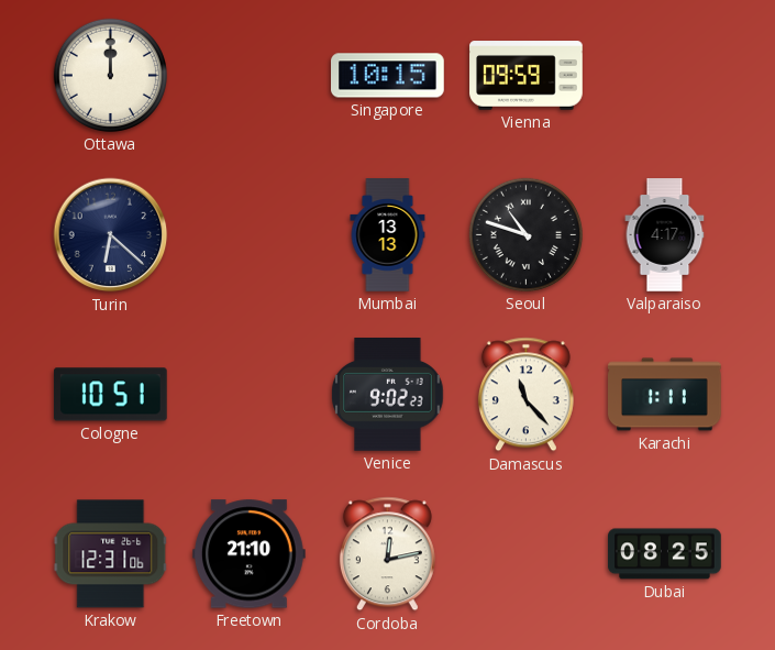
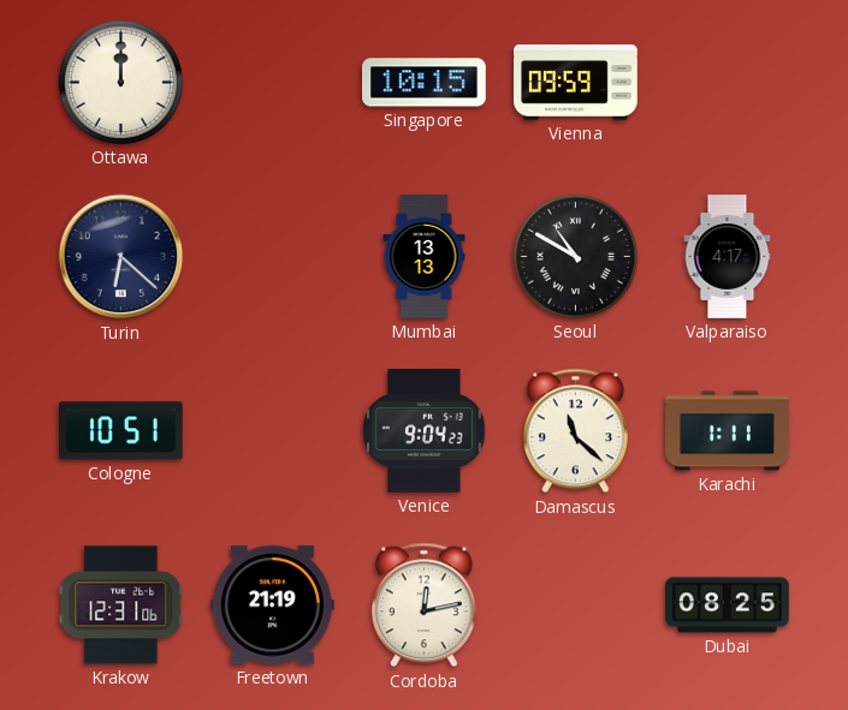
Seoul: 10:48 -> 10:50 (575, 256)
Venice: 9:02 -> 9:04 (425, 431)
Damascus: 11:23 -> 11:22 (575, 431)
Freetown: 21:10 -> 21:19 (273, 605)
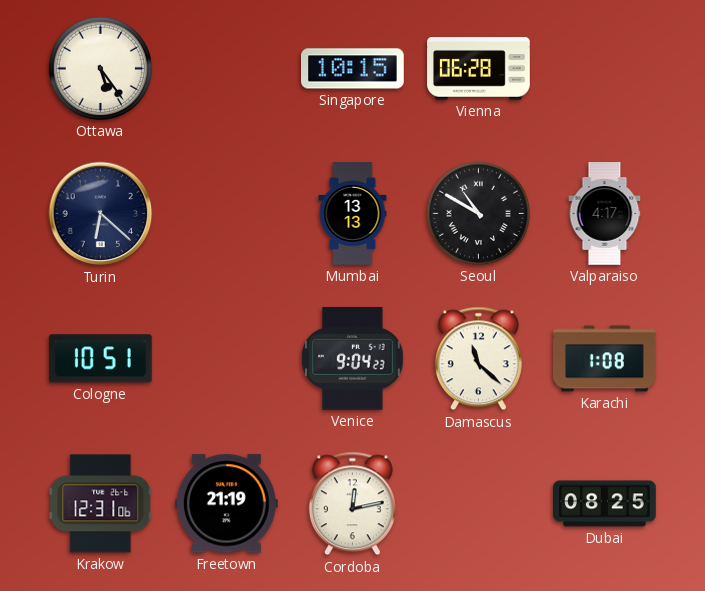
Ottawa: 12:00 -> 5:24 (100, 68)
Vienna: 09:59 -> 06:28 (479, 69)
Karachi: 1:11 -> 1:08 (605, 359)
